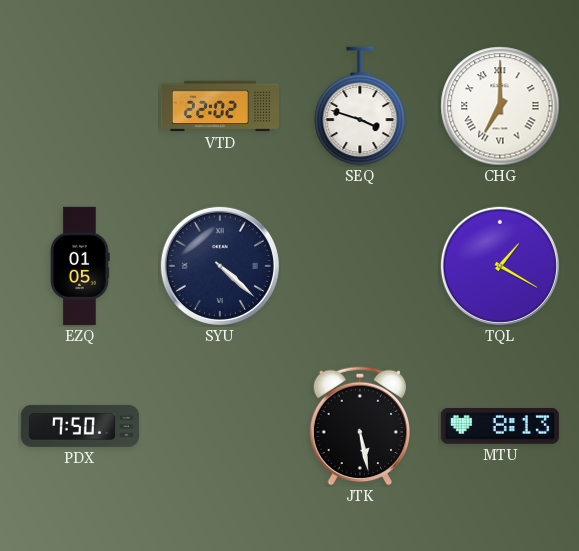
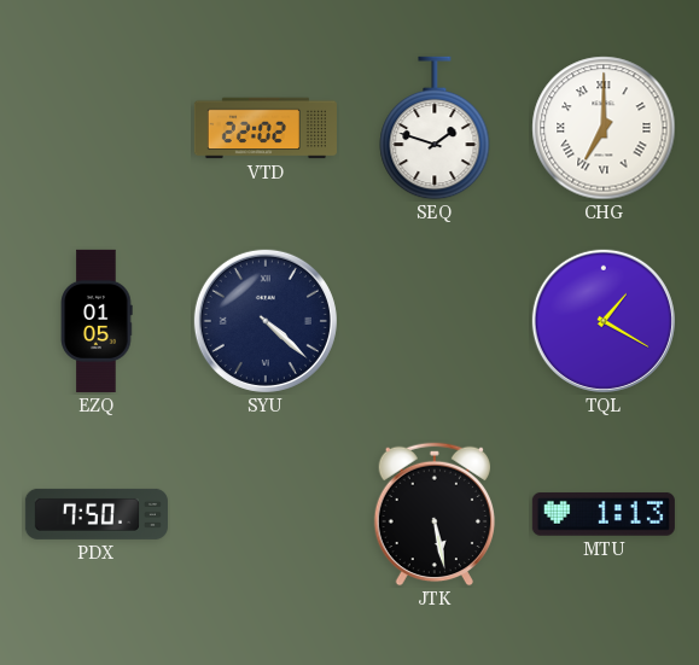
SEQ: 3:48 -> 1:48 (435, 128)
MTU: 8:13 -> 1:13 (604, 514)
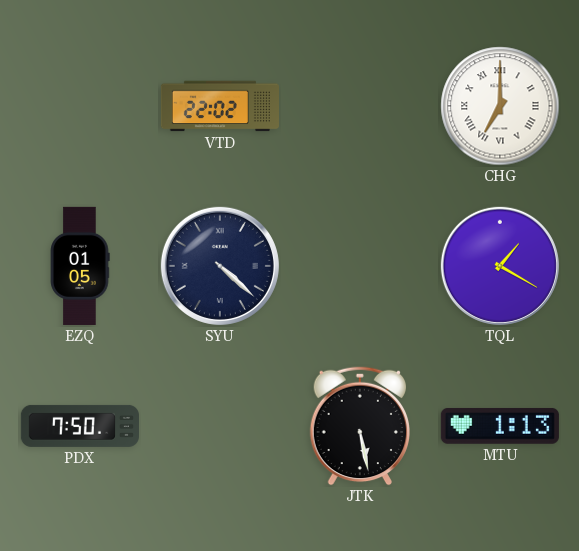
SEQ: 1:48 -> none (435, 128)
